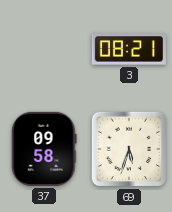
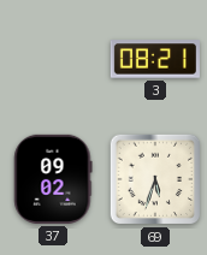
37: 09:58 -> 09:02 (53, 179)
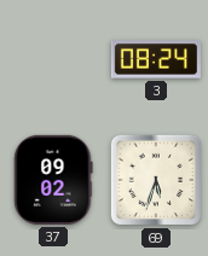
3: 08:21 -> 08:24 (156, 59)
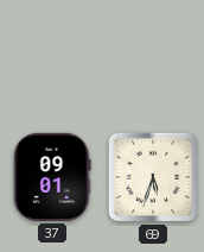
3: 08:24 -> none (156, 59)
37: 09:02 -> 09:01 (52, 177)
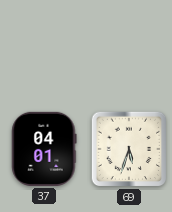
37: 09:01 -> 04:01 (44, 149)
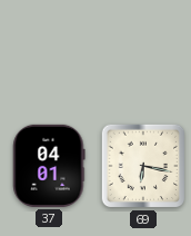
69: 5:33 -> 6:17 (143, 166)
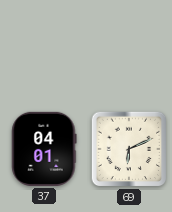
69: 6:17 -> 6:11 (129, 149)
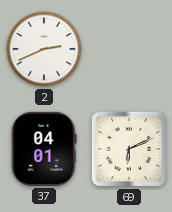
2: none -> 2:41 (44, 49)
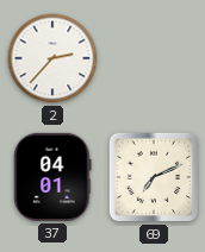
2: 2:41 -> 2:37 (52, 58)
69: 6:11 -> 7:11 (154, 177)
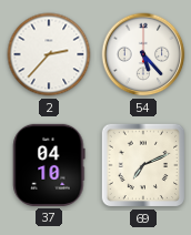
54: none -> 5:23 (143, 54)
37: 04:01 -> 04:10 (49, 165)
